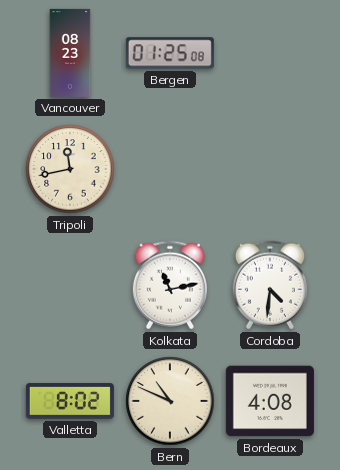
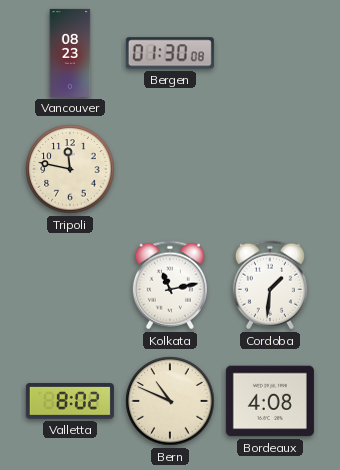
Bergen: 01:25 -> 01:30 (170, 53)
Tripoli: 11:43 -> 11:47 (70, 169)
Cordoba: 4:31 -> 1:31 (270, 285)
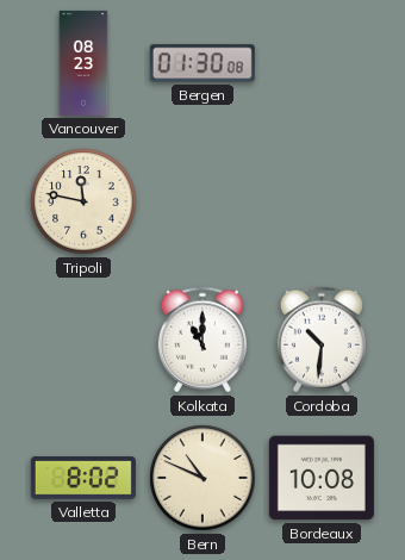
Kolkata: 11:13 -> 11:00 (202, 340)
Cordoba: 1:31 -> 10:31 (322, 340)
Bordeaux: 4:08 -> 10:08 (322, 478)
